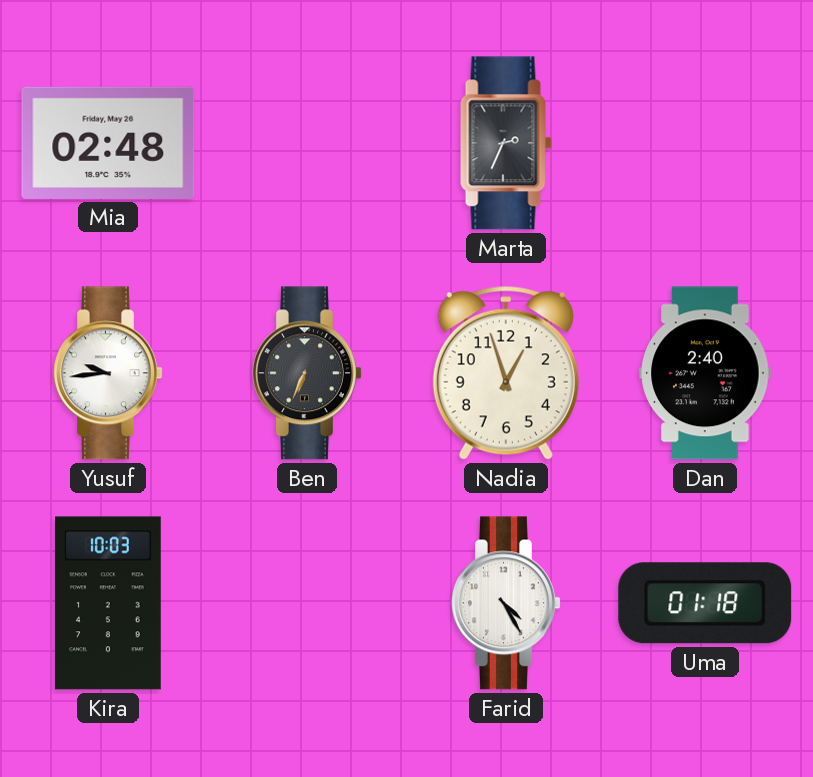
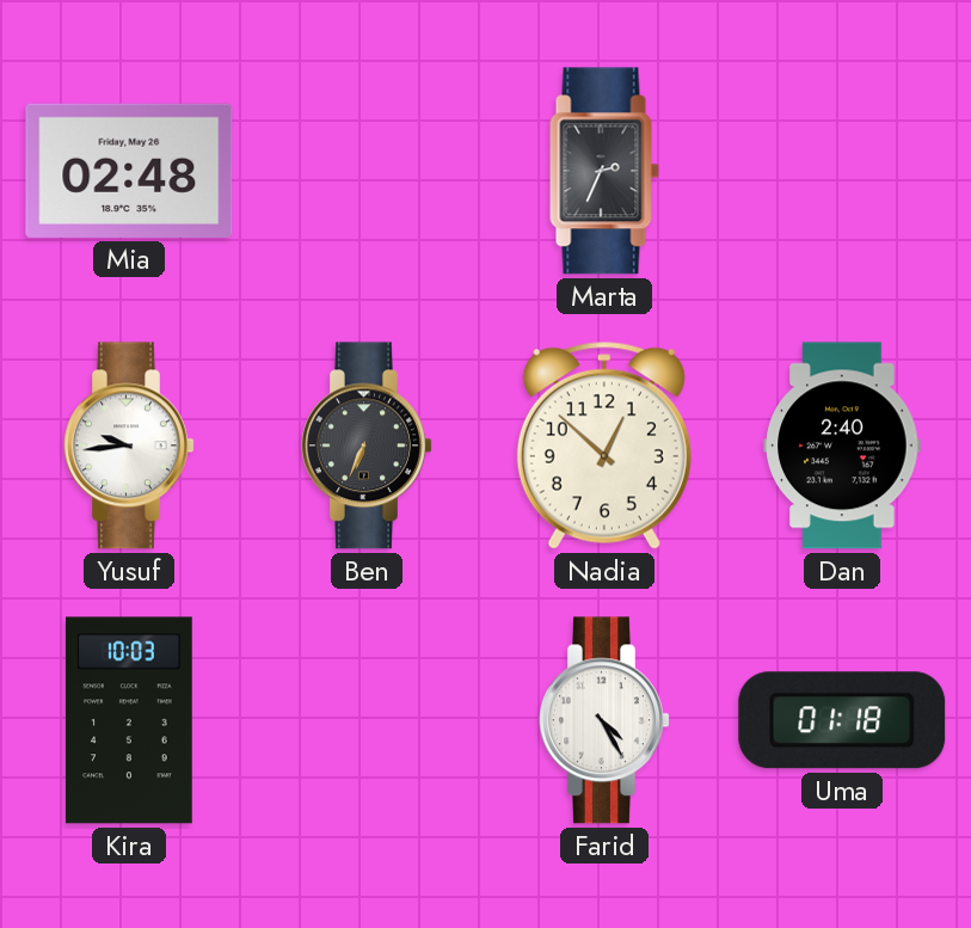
Nadia: 12:57 -> 12:52 (604, 445)
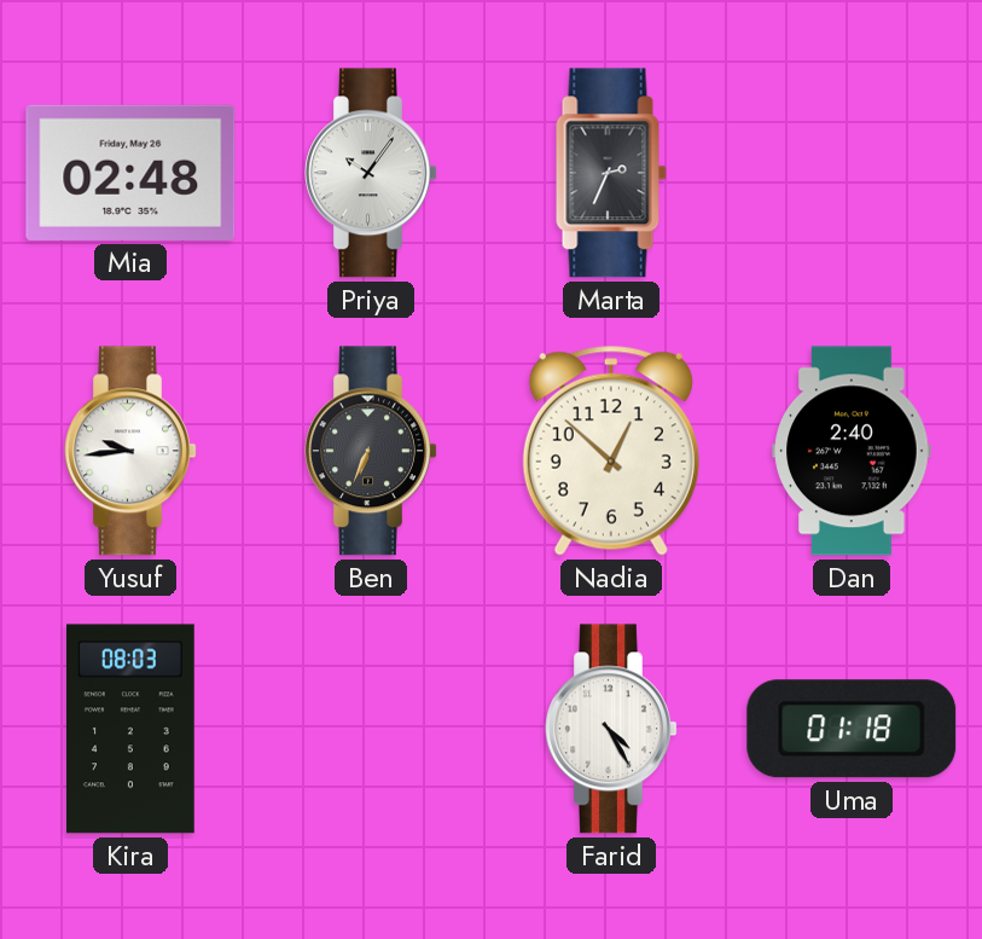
Priya: none -> 10:06 (371, 173)
Kira: 10:03 -> 08:03 (132, 729)
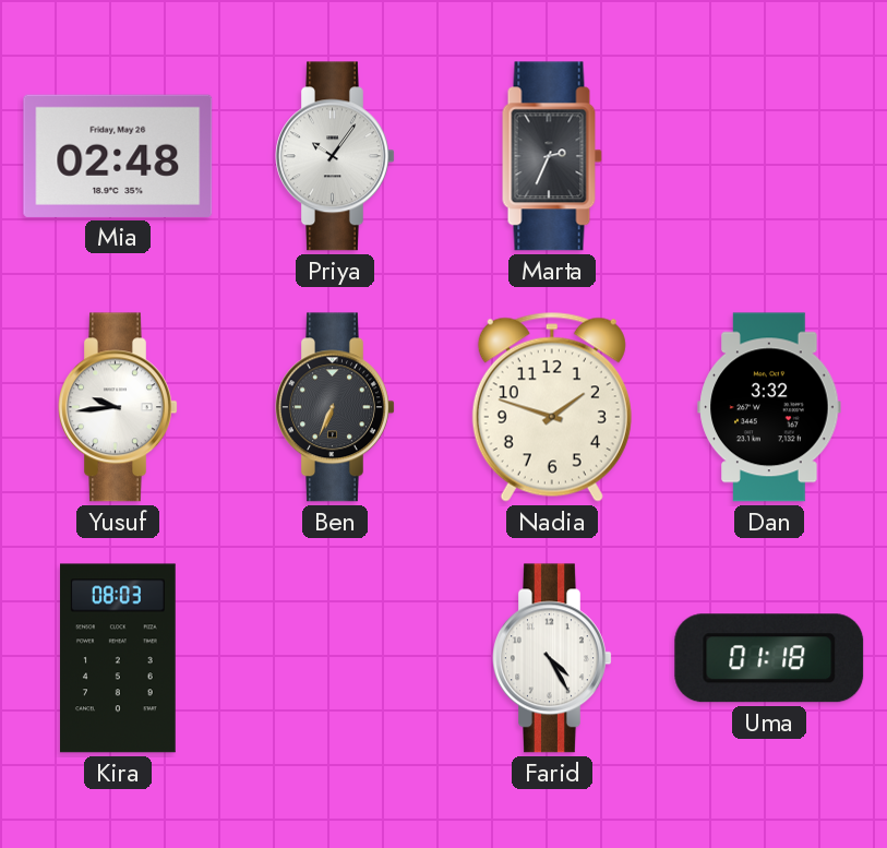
Nadia: 12:52 -> 1:48 (552, 407)
Dan: 2:40 -> 3:32 (769, 407)
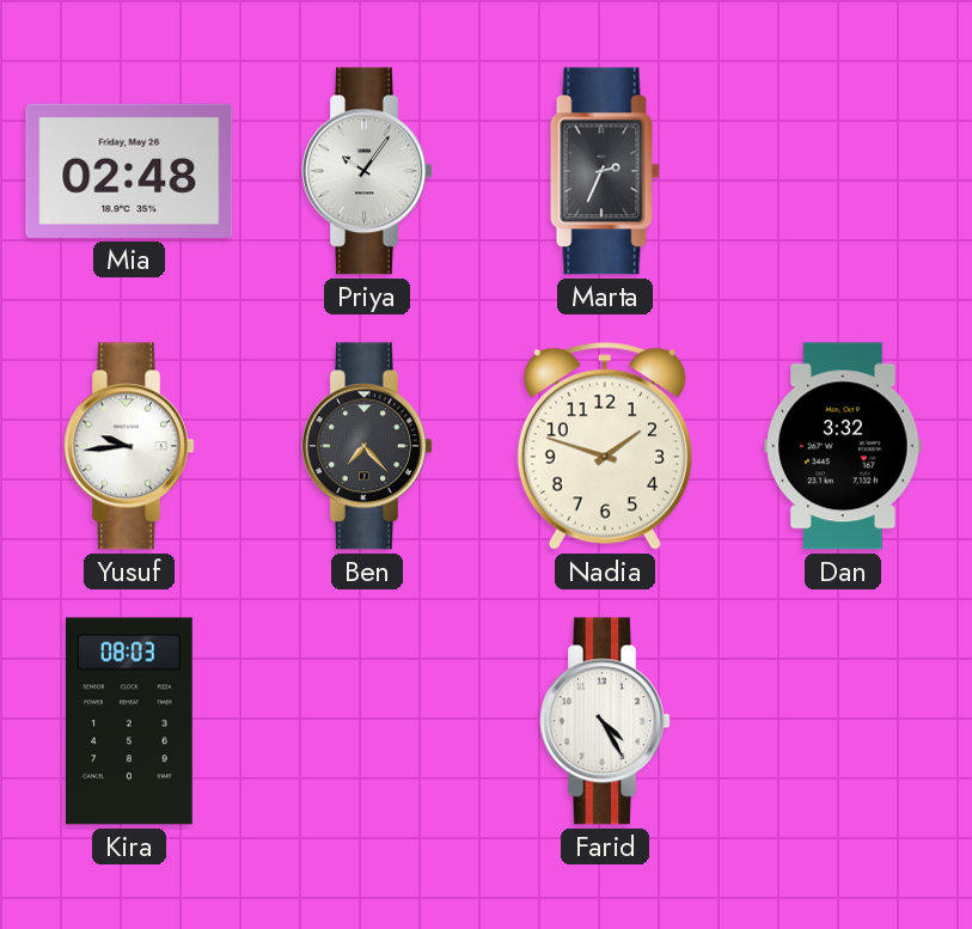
Ben: 6:34 -> 7:23 (367, 446)
Uma: 01:18 -> none (769, 658)
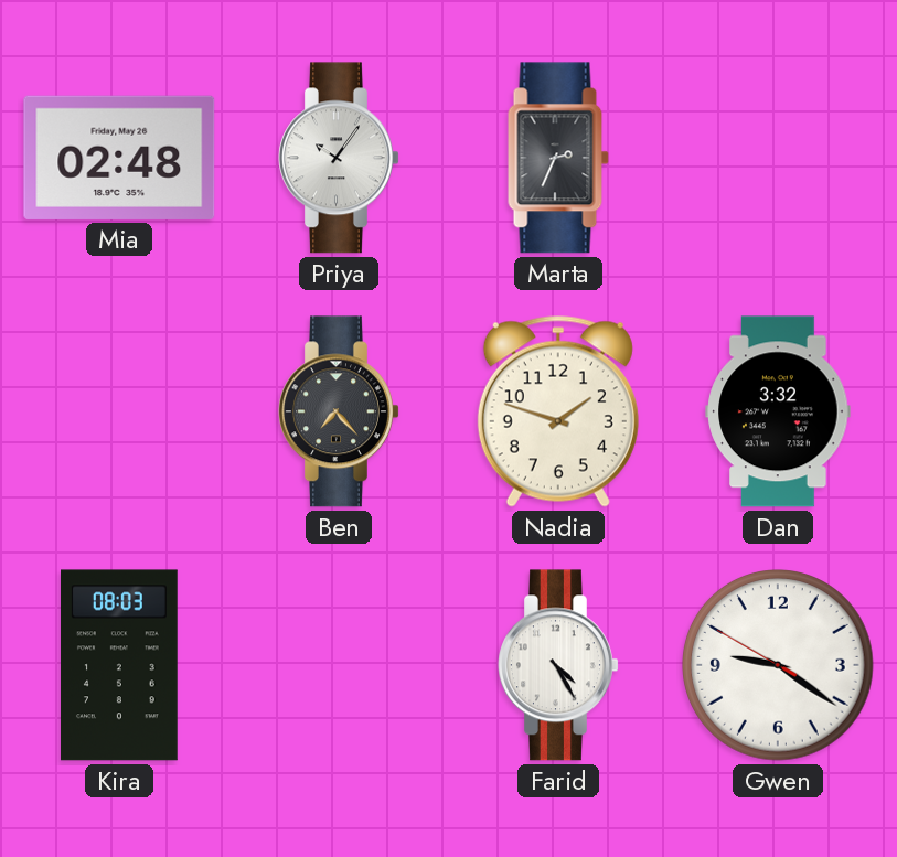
Yusuf: 9:44 -> none (129, 446)
Gwen: none -> 9:20 (778, 665)
